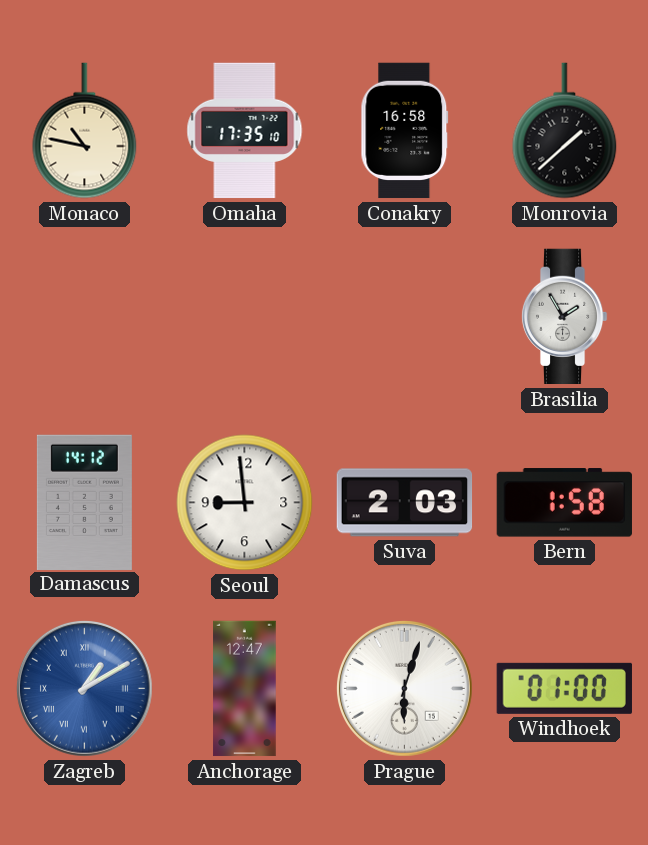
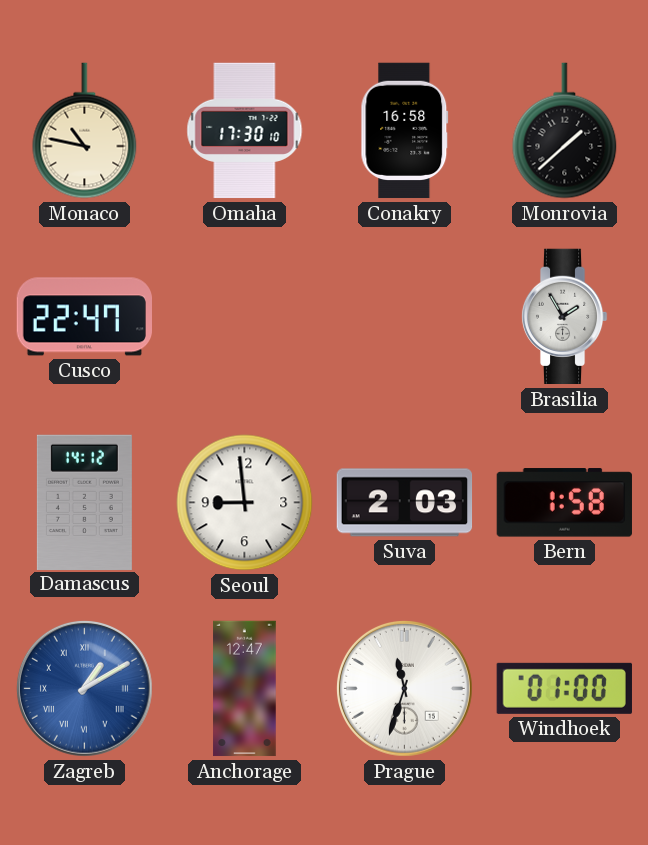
Omaha: 17:35 -> 17:30 (245, 131)
Cusco: none -> 22:47 (84, 317)
Prague: 6:03 -> 11:33 (404, 688)
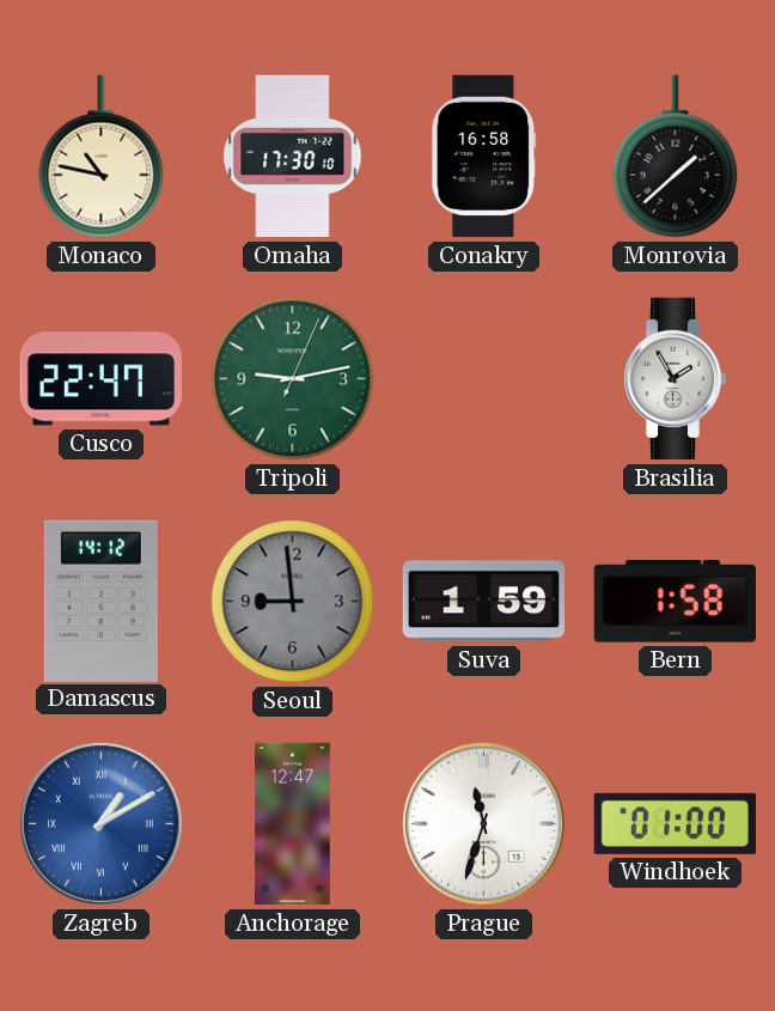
Tripoli: none -> 9:13 (293, 379)
Seoul dial: white -> grey (293, 602)
Suva: 2:03 -> 1:59 (484, 602)
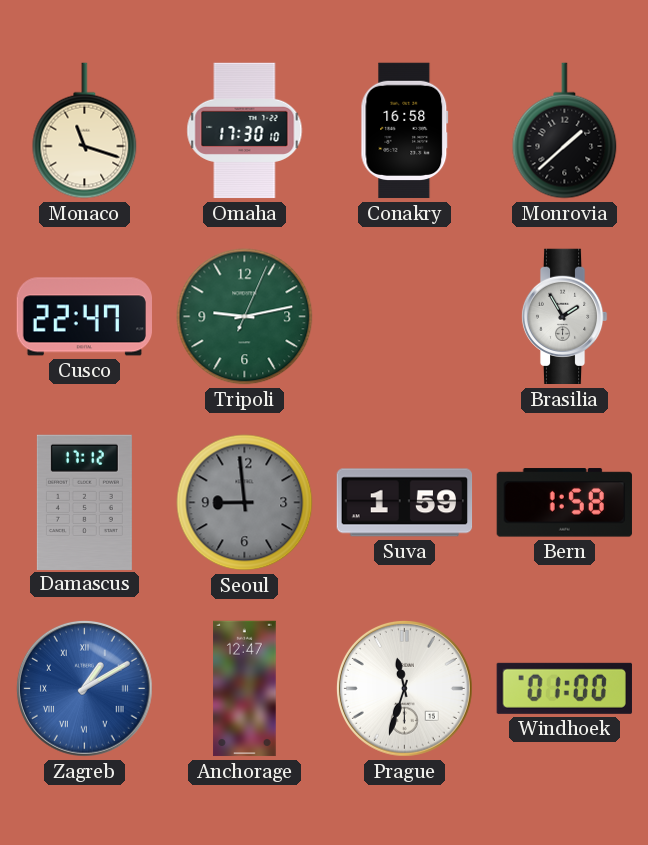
Monaco: 10:47 -> 11:18 (85, 131)
Damascus: 14:12 -> 17:12 (84, 502)
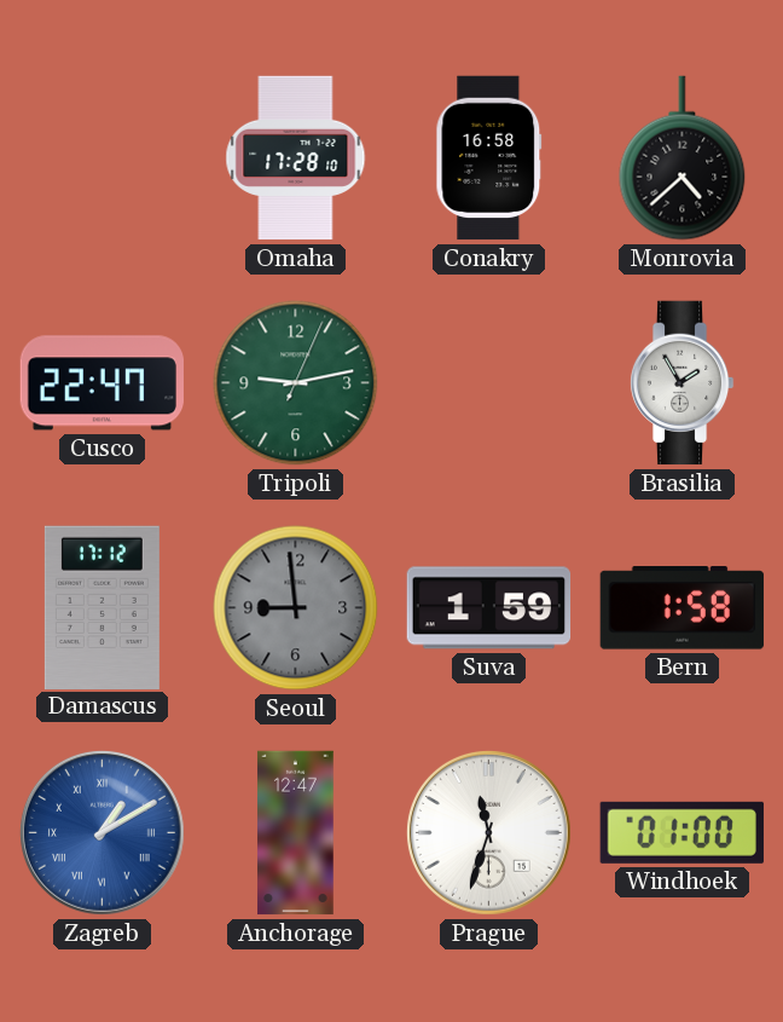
Monaco: 11:18 -> none (85, 131)
Omaha: 17:30 -> 17:28 (296, 158)
Monrovia: 1:38 -> 4:38 (683, 158)
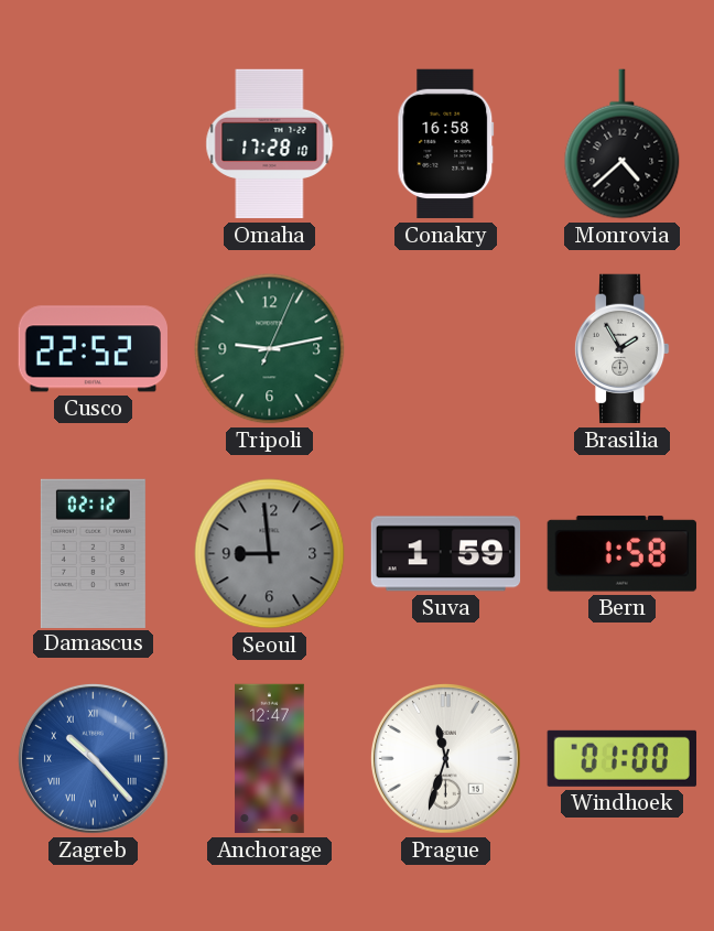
Cusco: 22:47 -> 22:52 (93, 349)
Damascus: 17:12 -> 02:12 (93, 553)
Zagreb: 1:10 -> 10:23 (93, 758)
